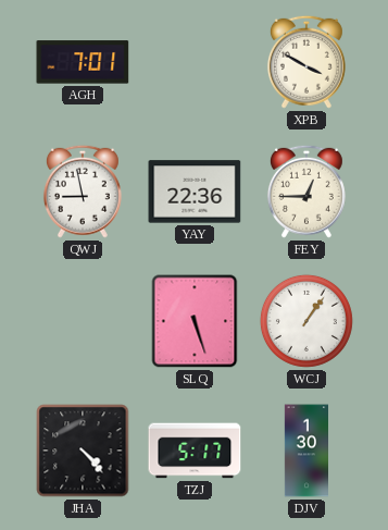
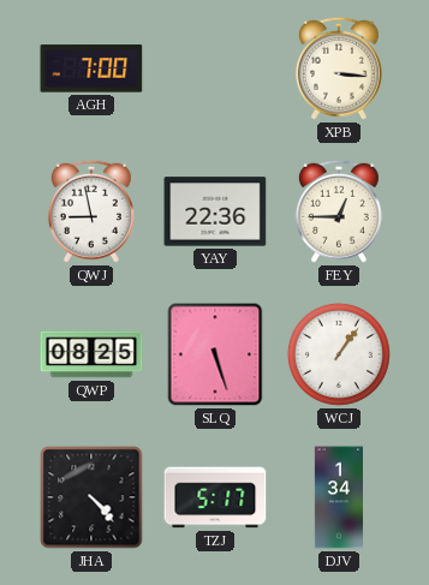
AGH: 7:01 -> 7:00 (91, 68)
XPB: 3:50 -> 3:16 (339, 68)
QWP: none -> 08:25 (91, 354)
DJV: 1:30 -> 1:34 (338, 497)
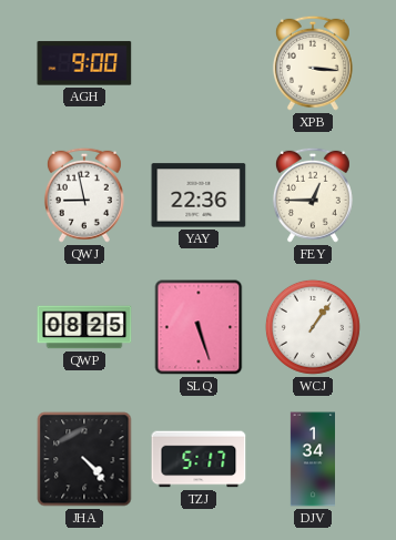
AGH: 7:00 -> 9:00 (84, 63)
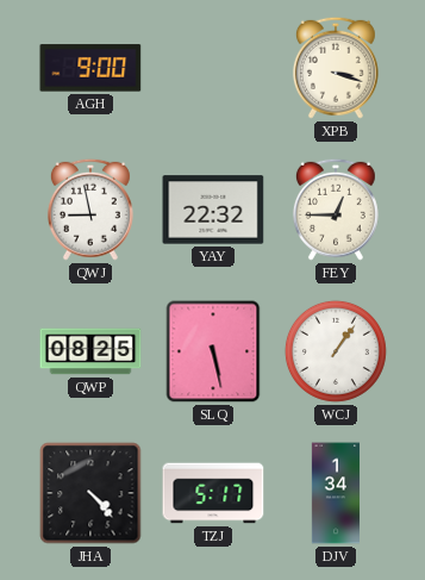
XPB: 3:16 -> 3:18 (336, 68)
YAY: 22:36 -> 22:32 (213, 210)
SLQ: 5:27 -> 5:28 (213, 351)
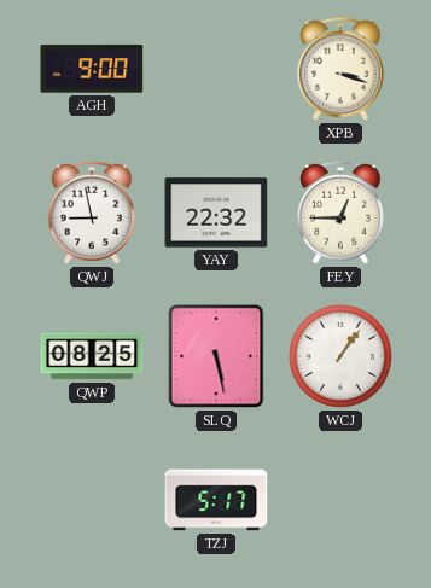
JHA: 4:23 -> none (90, 493)
DJV: 1:34 -> none (335, 493)
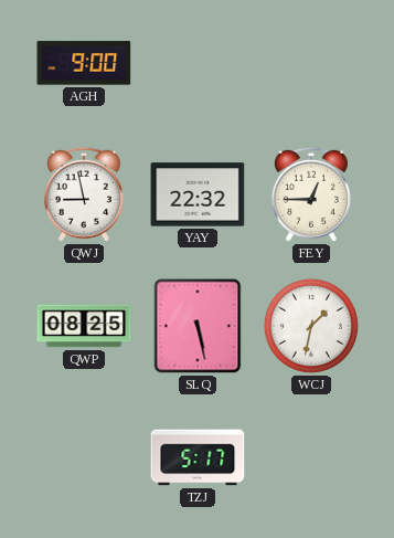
XPB: 3:18 -> none (340, 69)
WCJ: 1:06 -> 1:32 (311, 326)
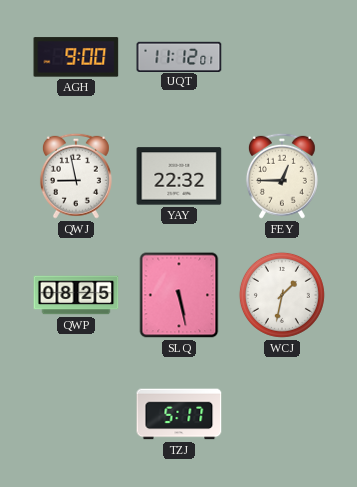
UQT: none -> 11:12 (179, 56)
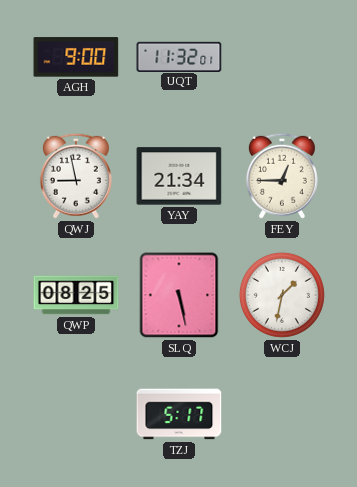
UQT: 11:12 -> 11:32 (179, 56)
YAY: 22:32 -> 21:34 (179, 176)
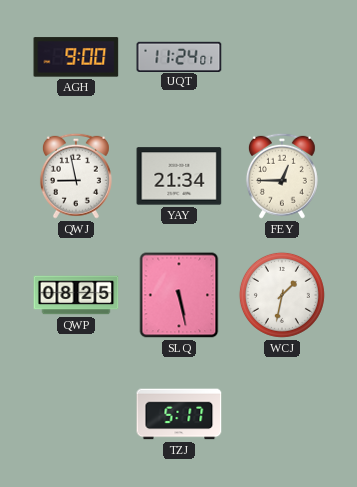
UQT: 11:32 -> 11:24 (179, 56)
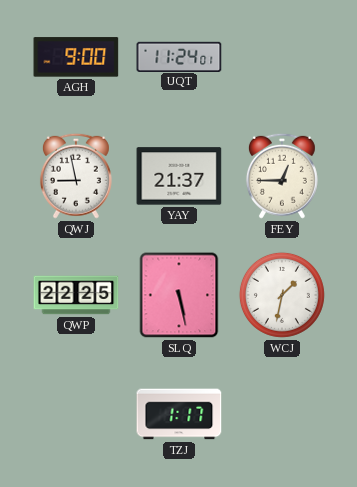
YAY: 21:34 -> 21:37 (179, 176)
QWP: 08:25 -> 22:25 (76, 295)
TZJ: 5:17 -> 1:17 (179, 414)
